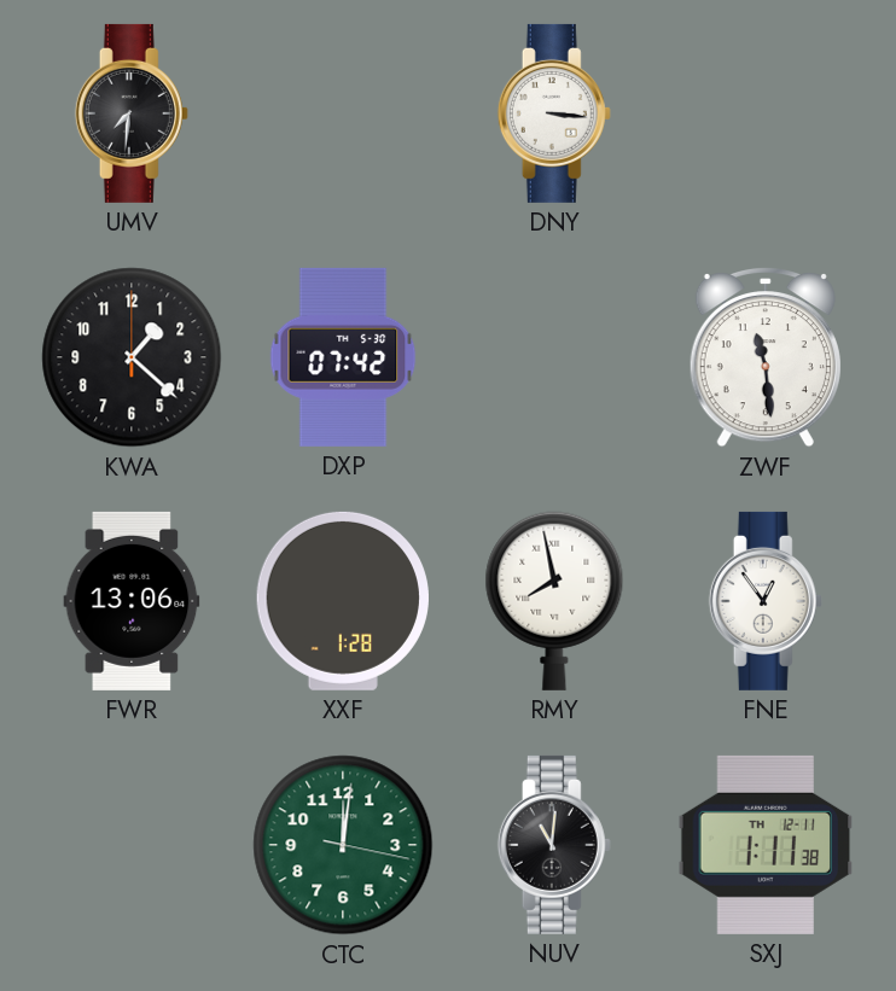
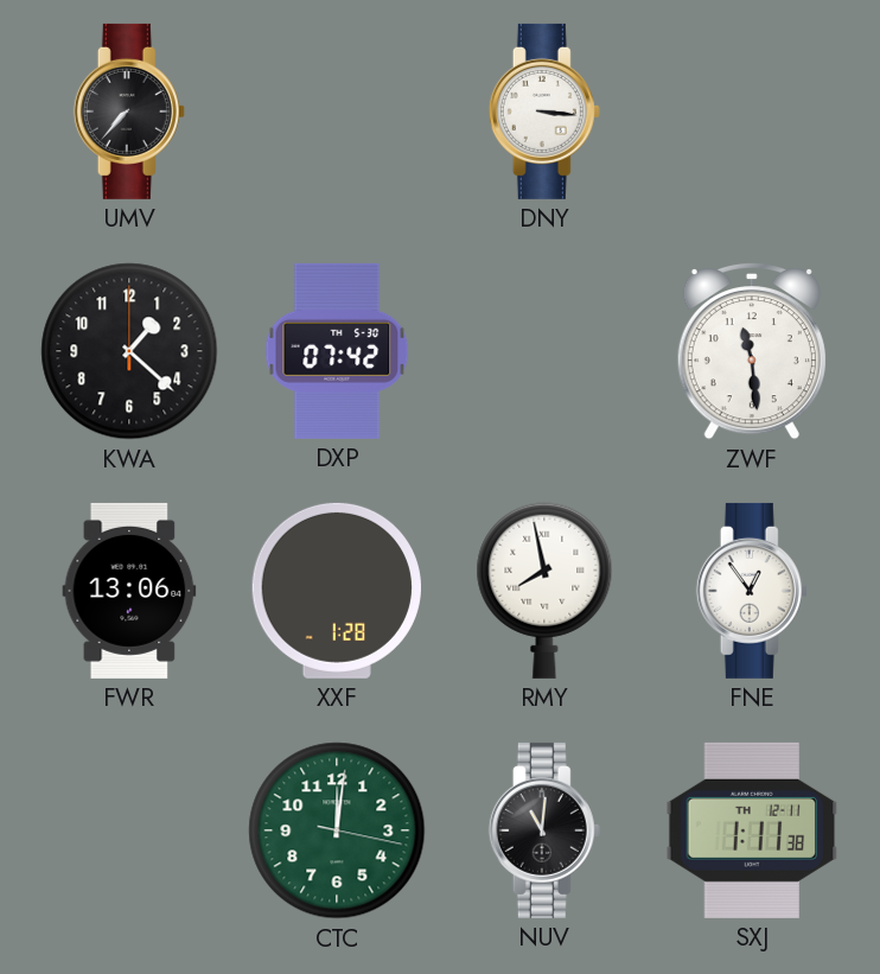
UMV: 7:31 -> 7:37 (129, 112)
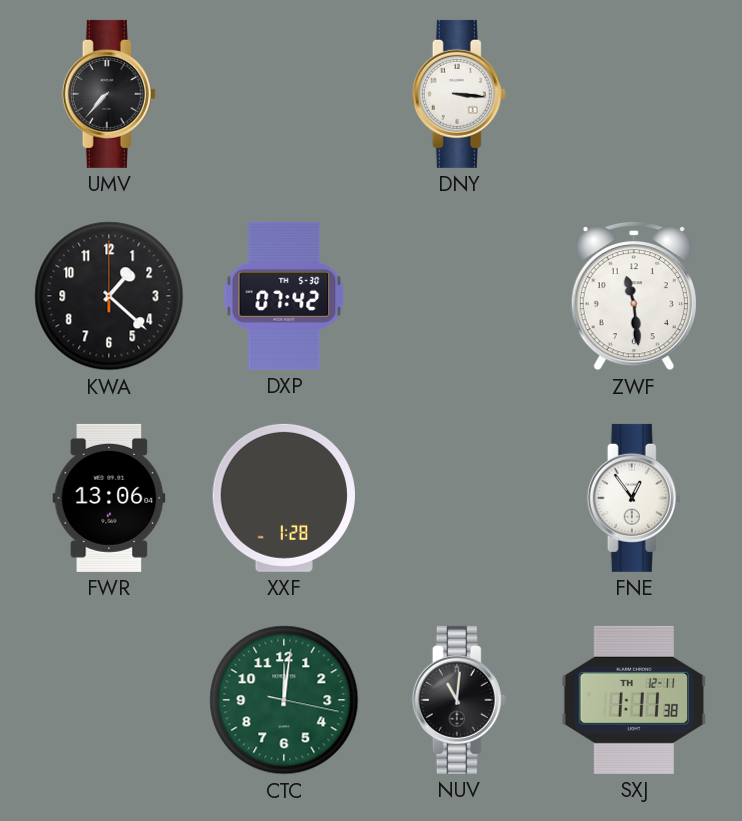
RMY: 7:58 -> none (544, 591)
